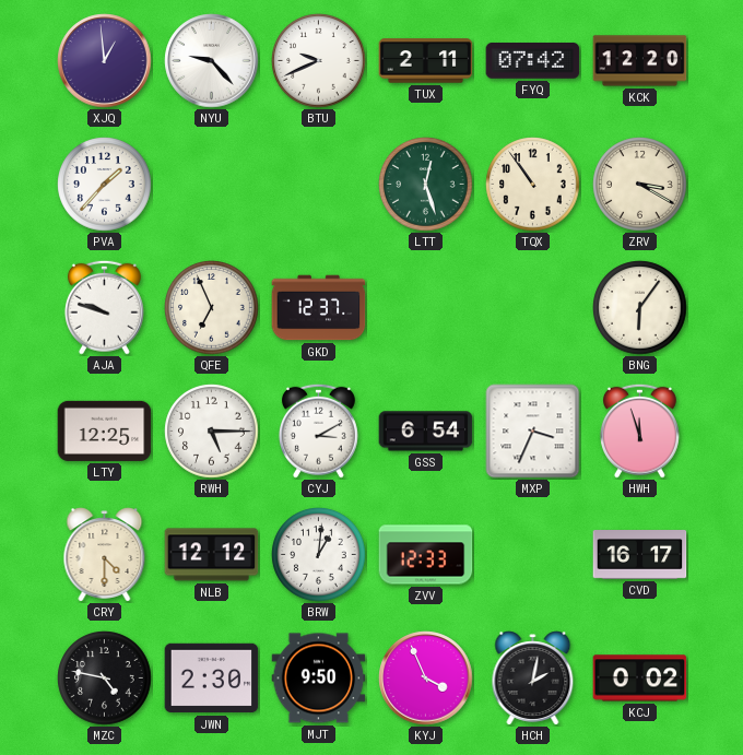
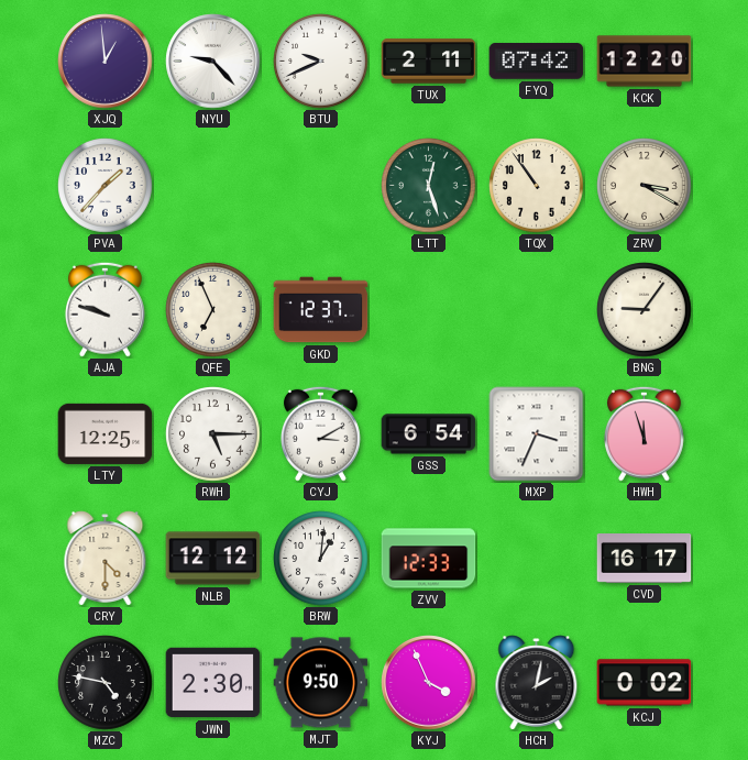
BNG: 6:06 -> 9:06 (645, 310)
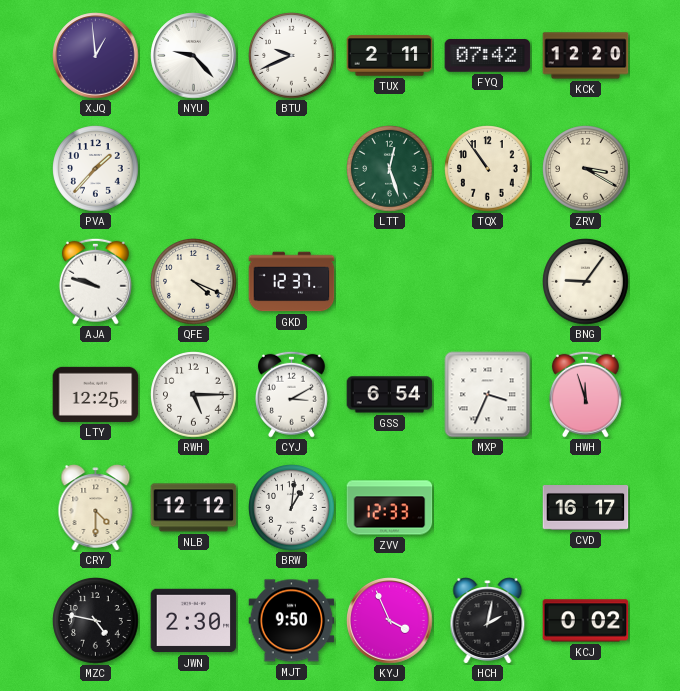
QFE: 6:56 -> 4:19 (194, 282)
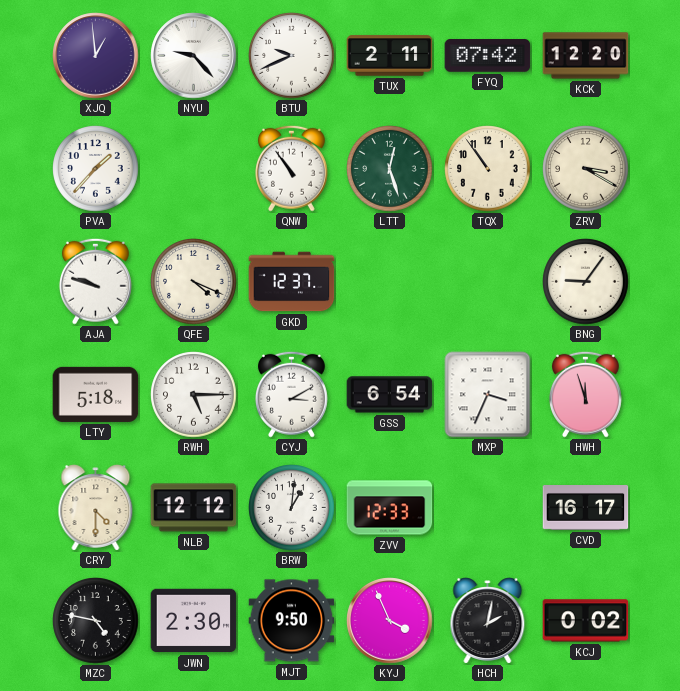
QNW: none -> 10:54 (291, 168)
LTY: 12:25 -> 5:18 (96, 394)
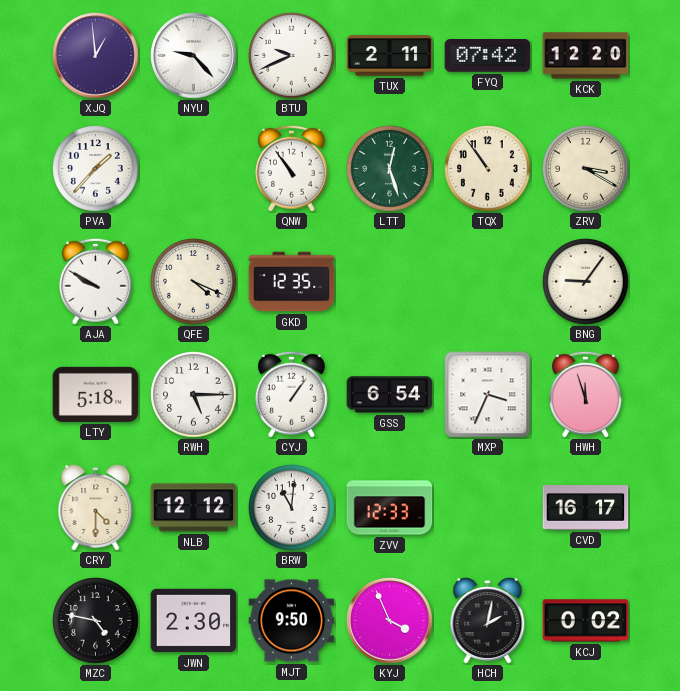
AJA: 9:48 -> 9:50 (95, 281)
GKD: 12:37 -> 12:35 (292, 282)
CYJ: 3:10 -> 1:06 (291, 394)
BRW: 1:01 -> 11:01 (292, 508)
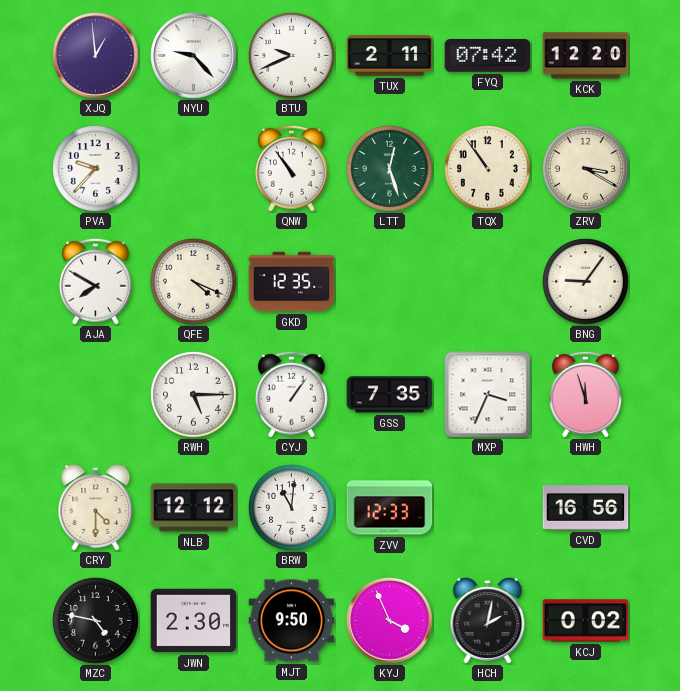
PVA: 1:37 -> 9:37 (96, 169)
AJA: 9:50 -> 7:50 (95, 281)
LTY: 5:18 -> none (96, 394)
GSS: 6:54 -> 7:35 (390, 395)
CVD: 16:17 -> 16:56 (586, 508)
